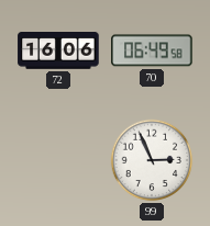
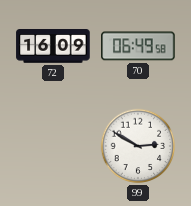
72: 16:06 -> 16:09 (53, 47)
99: 2:56 -> 2:50 (138, 146)
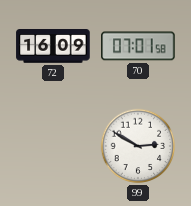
70: 06:49 -> 07:01 (138, 46)
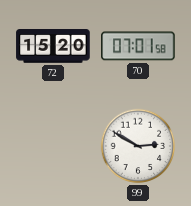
72: 16:09 -> 15:20 (53, 47)
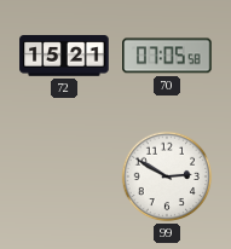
72: 15:20 -> 15:21 (64, 57)
70: 07:01 -> 07:05 (167, 56)
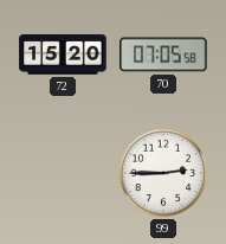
72: 15:21 -> 15:20 (63, 56)
99: 2:50 -> 2:45 (163, 173)
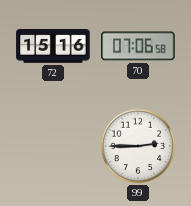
72: 15:20 -> 15:16 (53, 47)
70: 07:05 -> 07:06 (138, 46)
